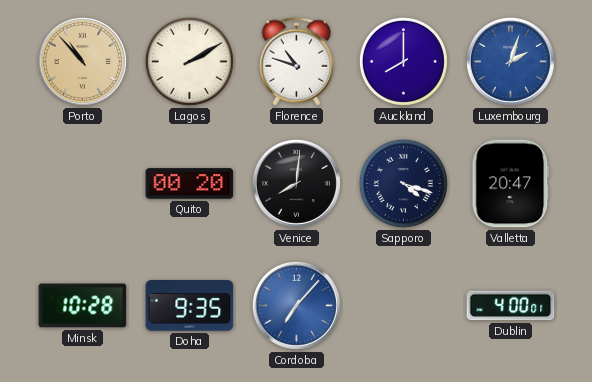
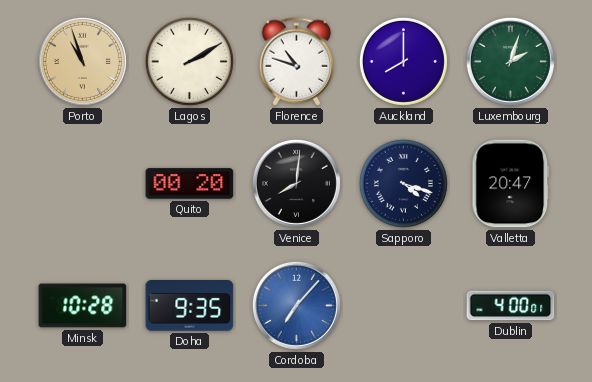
Porto: 10:53 -> 10:57 (82, 61)
Luxembourg dial: blue -> green (510, 61)
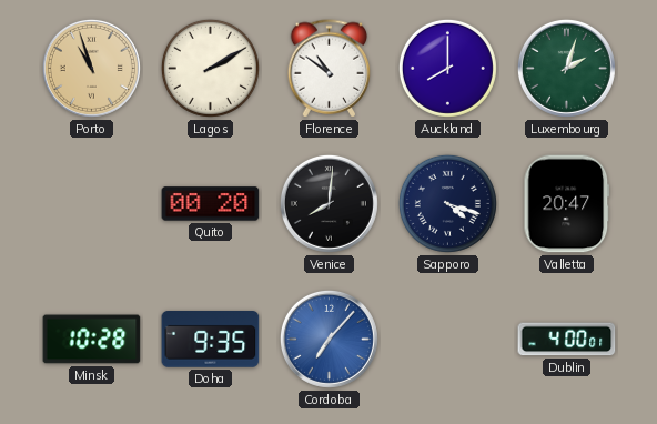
Florence: 10:48 -> 10:51 (330, 69)
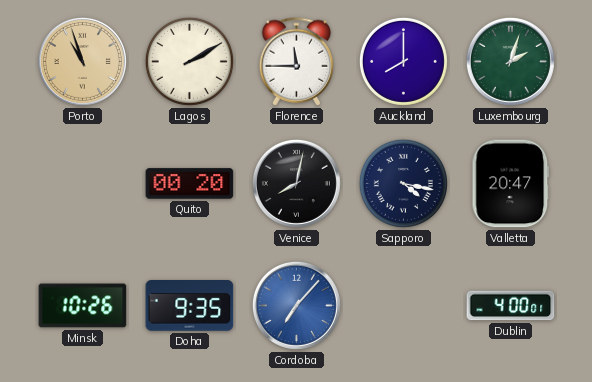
Florence: 10:51 -> 11:45 (297, 62)
Venice: 8:01 -> 8:02 (296, 183)
Sapporo: 4:18 -> 4:17 (403, 183)
Minsk: 10:28 -> 10:26 (83, 306)
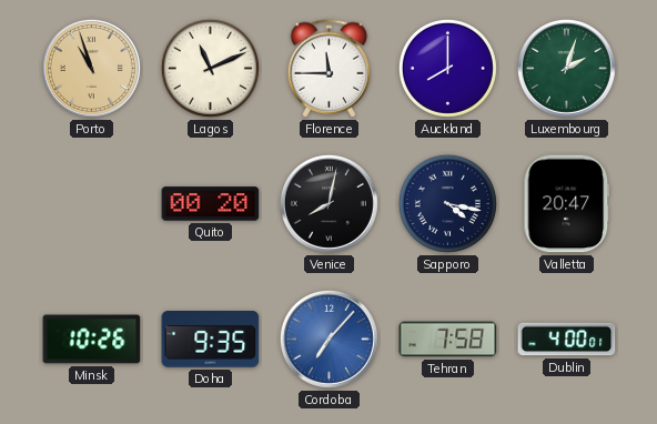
Lagos: 2:10 -> 11:11 (210, 68)
Tehran: none -> 7:58 (448, 340)
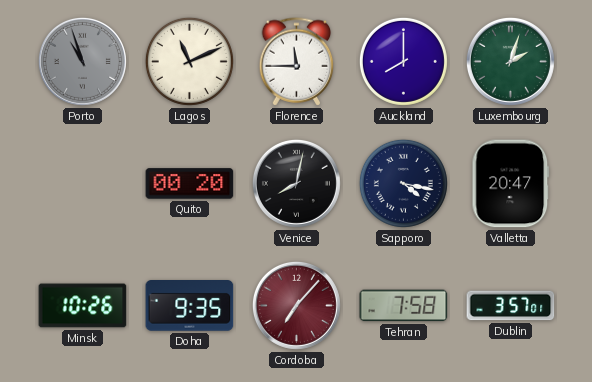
Porto dial: champagne -> grey (82, 61)
Cordoba dial: blue -> burgundy (296, 305)
Dublin: 4:00 -> 3:57 (511, 306)
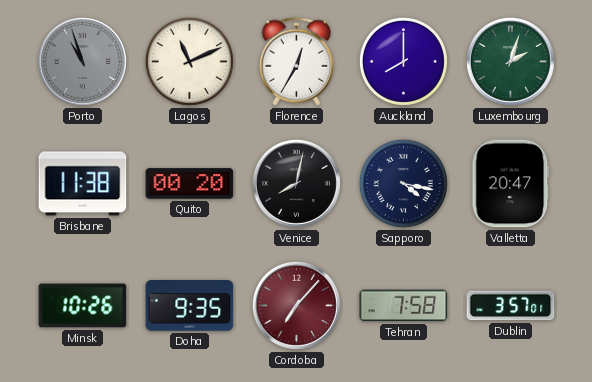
Florence: 11:45 -> 12:35 (297, 62)
Brisbane: none -> 11:38 (83, 184)
